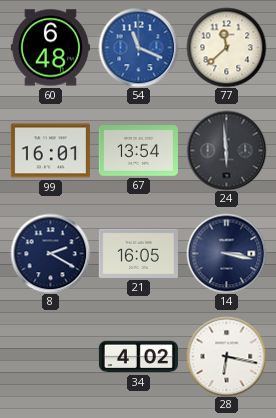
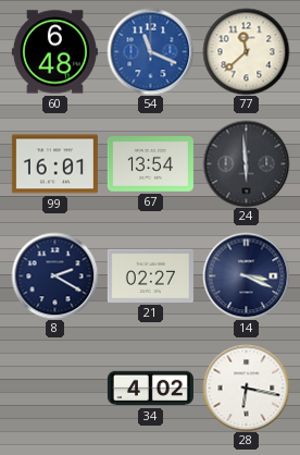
21: 16:05 -> 02:27 (150, 275)
14: 3:17 -> 3:19 (246, 275)
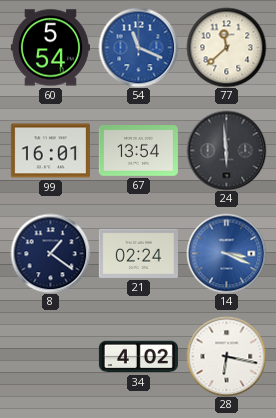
60: 6:48 -> 5:54 (50, 48)
8: 2:20 -> 1:21 (50, 253)
21: 02:27 -> 02:24 (138, 253)
14 dial: navy -> blue (226, 253)
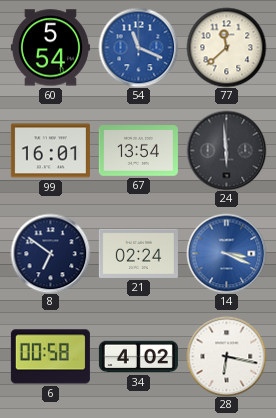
8: 1:21 -> 6:51 (50, 253)
6: none -> 00:58 (50, 357)
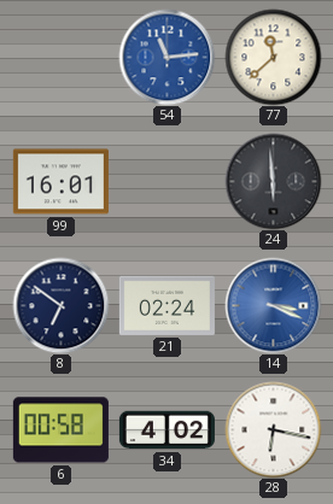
60: 5:54 -> none (50, 48)
54: 11:19 -> 11:14 (166, 57)
67: 13:54 -> none (138, 151)
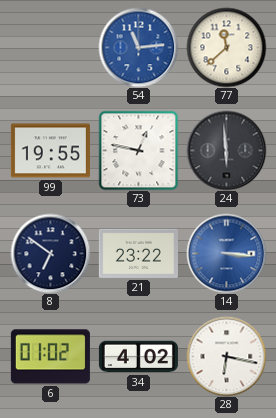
99: 16:01 -> 19:55 (50, 151)
73: none -> 12:47 (138, 150)
21: 02:24 -> 23:22 (138, 253)
14: 3:19 -> 3:16 (226, 253)
6: 00:58 -> 01:02 (50, 357)
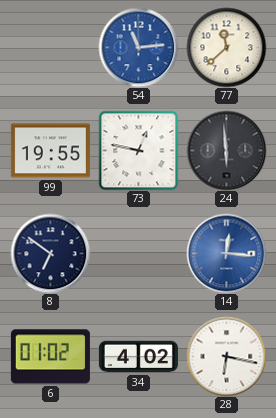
21: 23:22 -> none (138, 253)
14: 3:16 -> 12:16 (226, 253)
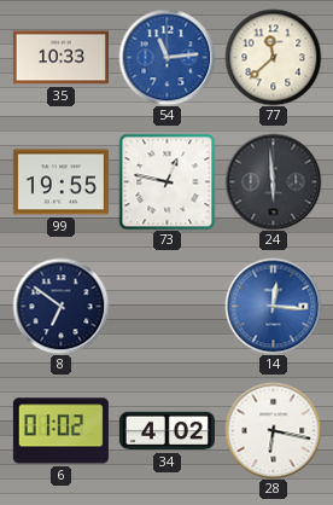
35: none -> 10:33 (60, 58)
